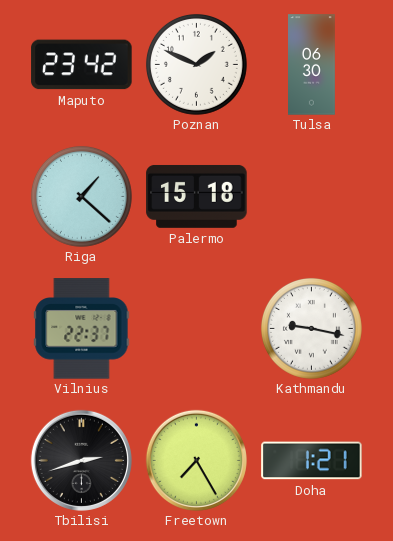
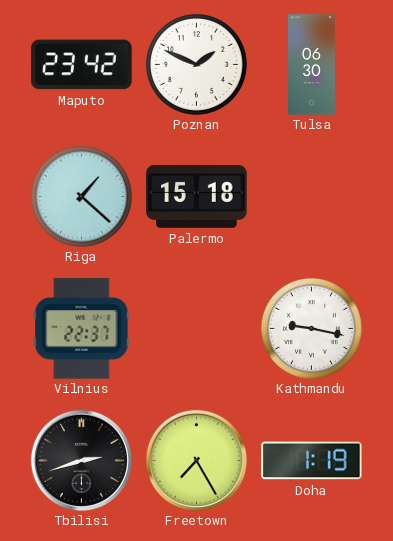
Doha: 1:21 -> 1:19 (312, 461)
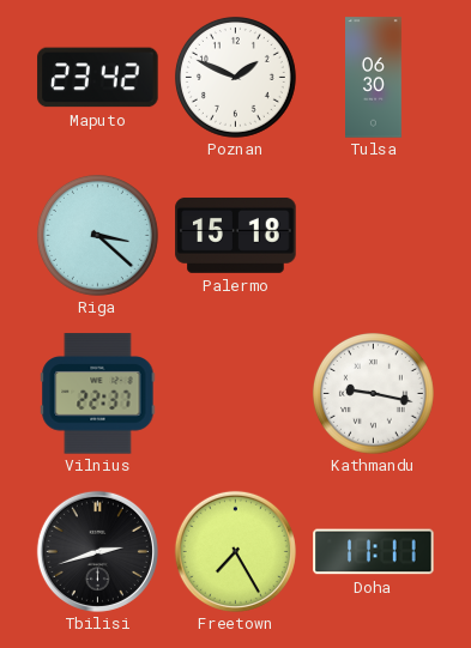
Riga: 1:22 -> 3:22 (97, 235)
Doha: 1:19 -> 11:11 (374, 552)
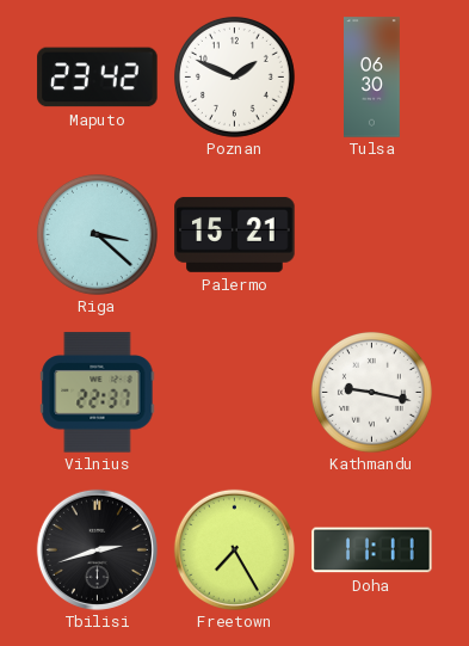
Palermo: 15:18 -> 15:21 (235, 234)
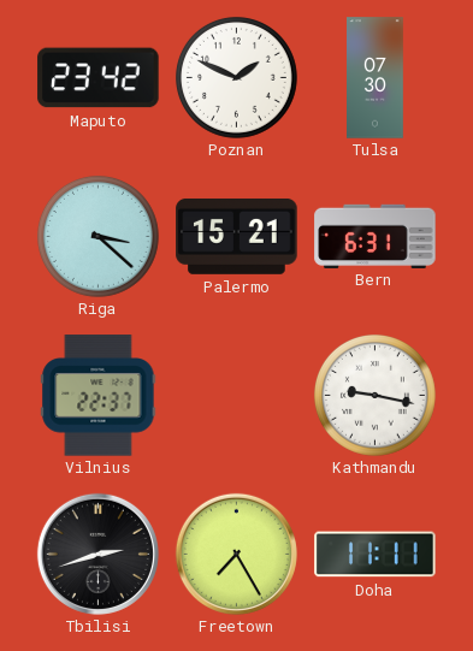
Tulsa: 06:30 -> 07:30 (376, 78)
Bern: none -> 6:31 (376, 236)
